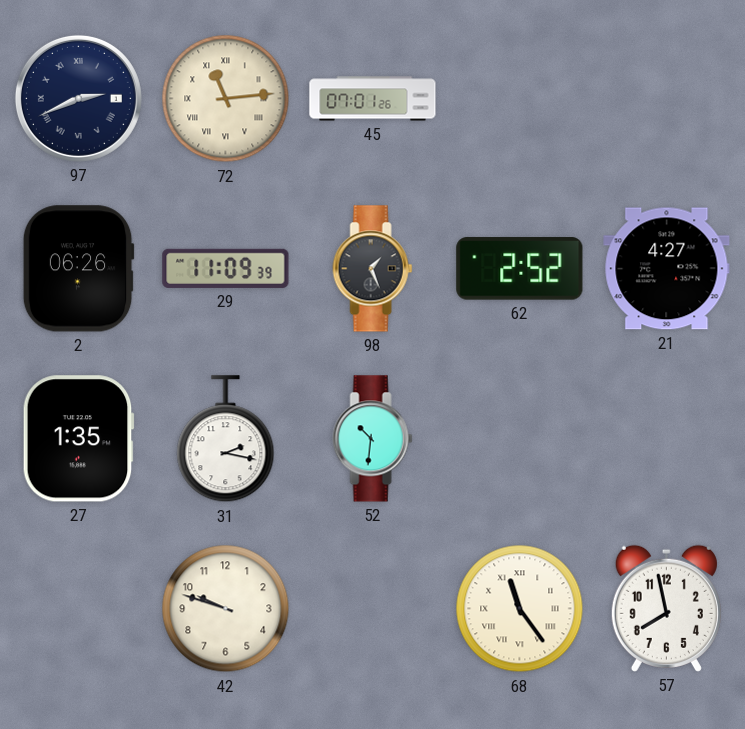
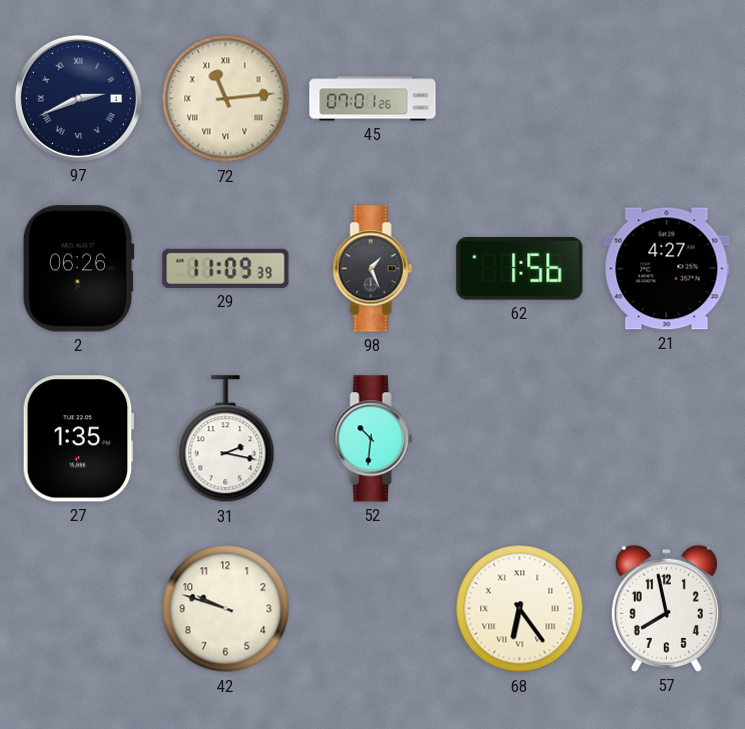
62: 2:52 -> 1:56 (520, 269)
68: 11:24 -> 6:24 (520, 609)
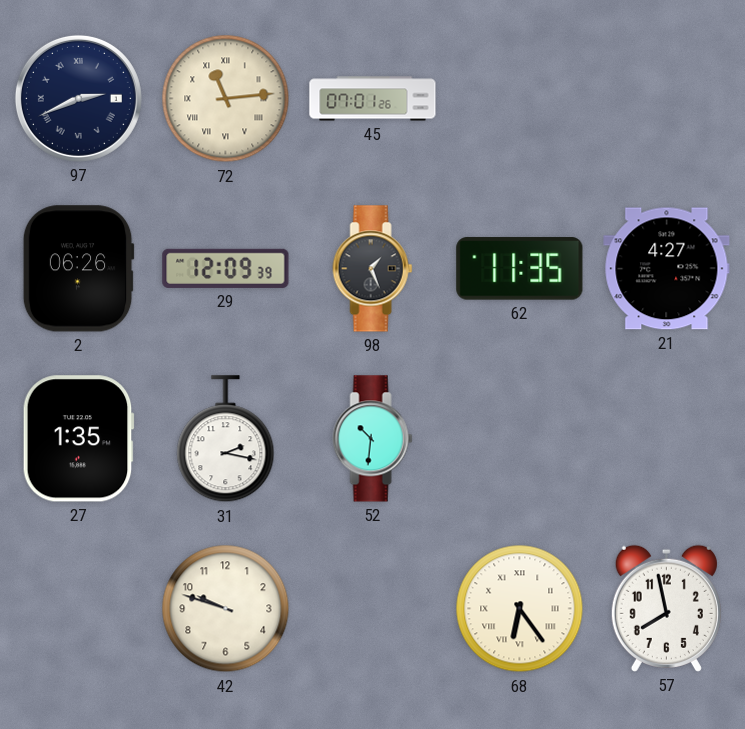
29: 11:09 -> 12:09 (226, 268)
62: 1:56 -> 11:35 (520, 269)
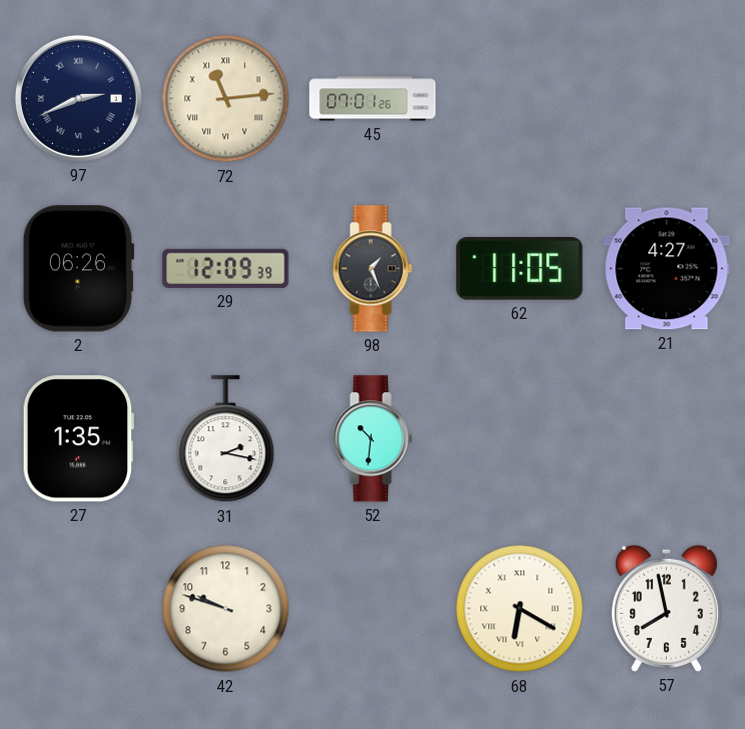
62: 11:35 -> 11:05 (520, 269)
68: 6:24 -> 6:20 (520, 609)
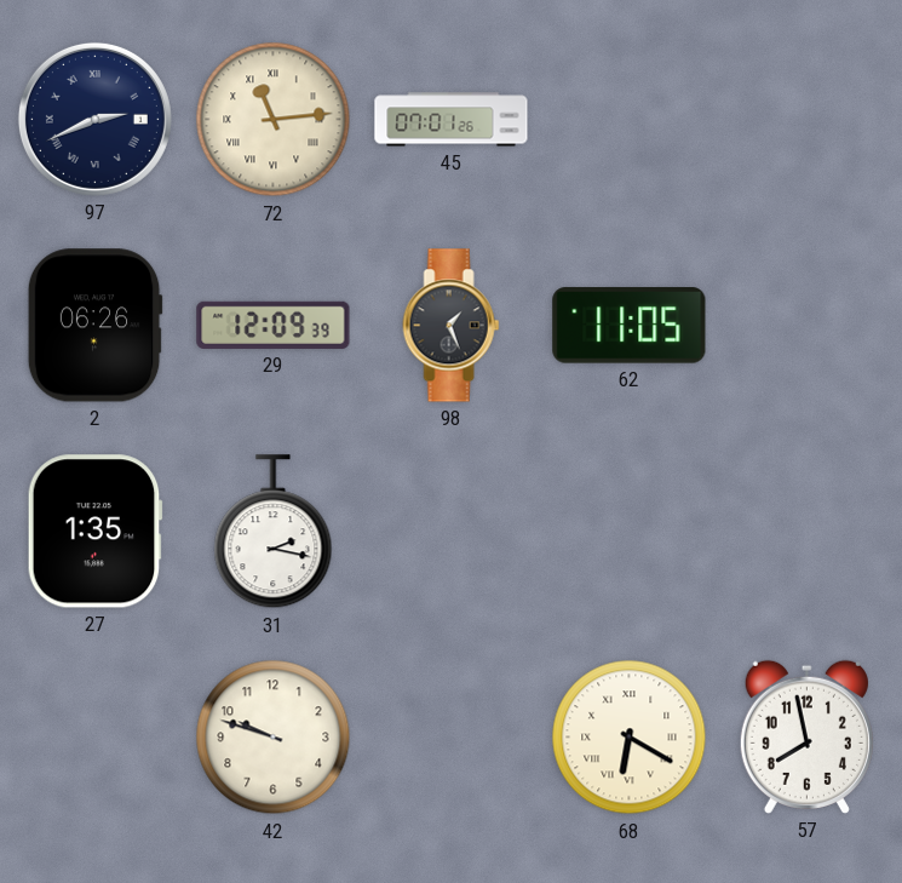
21: 4:27 -> none (667, 269)
52: 10:31 -> none (373, 439)
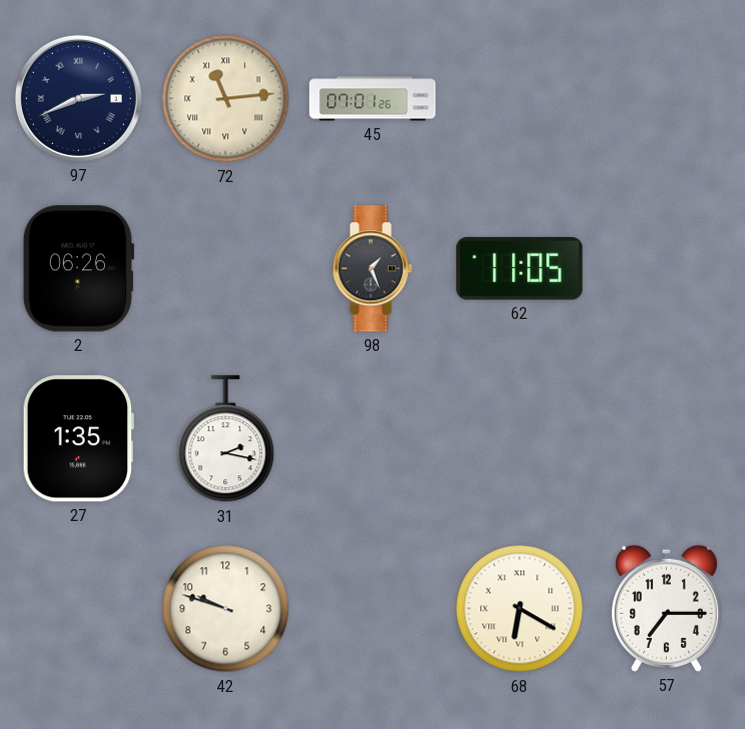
29: 12:09 -> none (274, 325)
57: 7:58 -> 7:15 (666, 608)
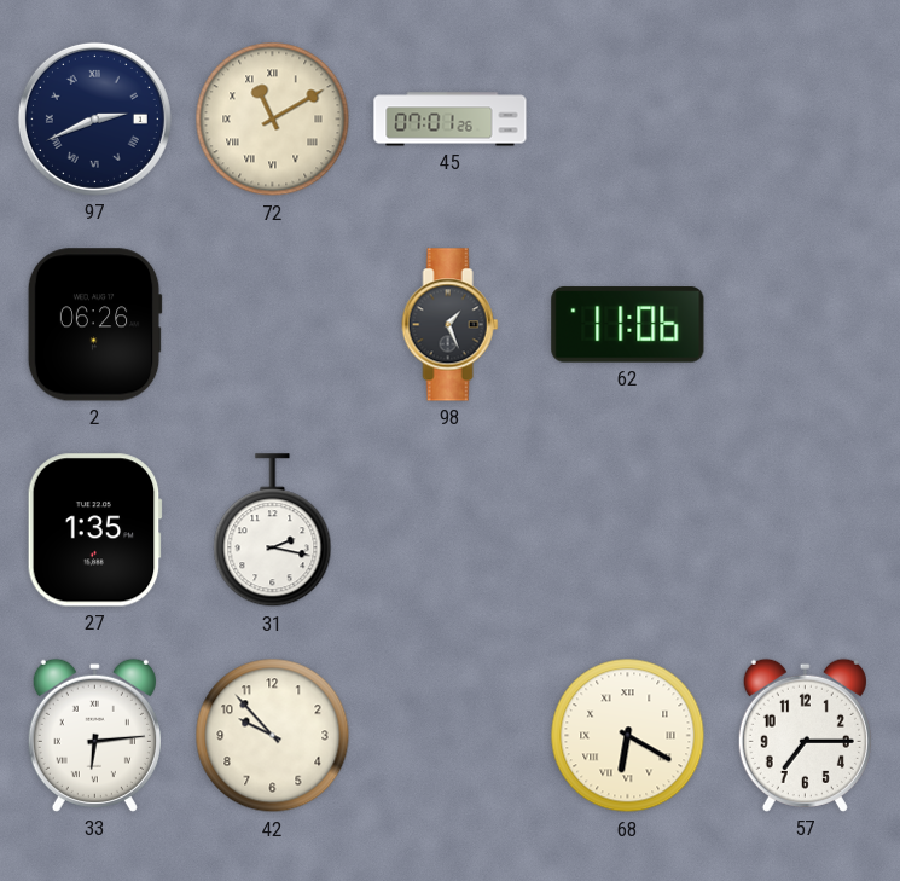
72: 11:14 -> 11:10 (273, 120)
62: 11:05 -> 11:06 (628, 325)
33: none -> 6:14 (94, 735)
42: 9:48 -> 9:53 (273, 736)
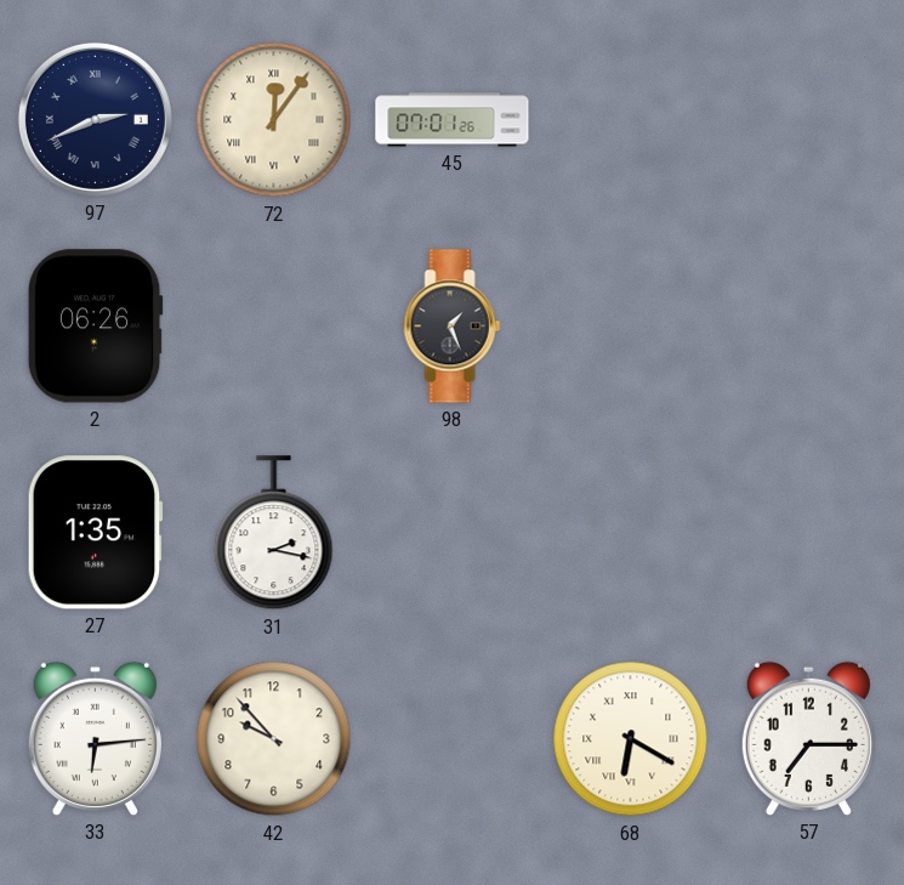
72: 11:10 -> 12:06 (274, 120)
62: 11:06 -> none (628, 325)
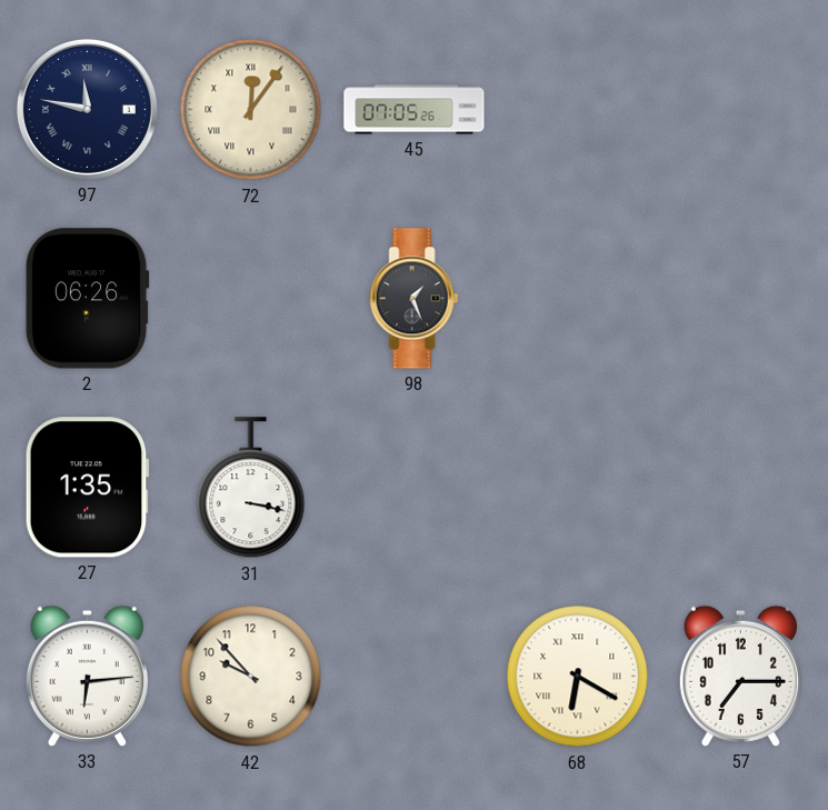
97: 2:41 -> 11:47 (87, 109)
45: 07:01 -> 07:05 (415, 110)
31: 2:17 -> 3:17 (251, 488)
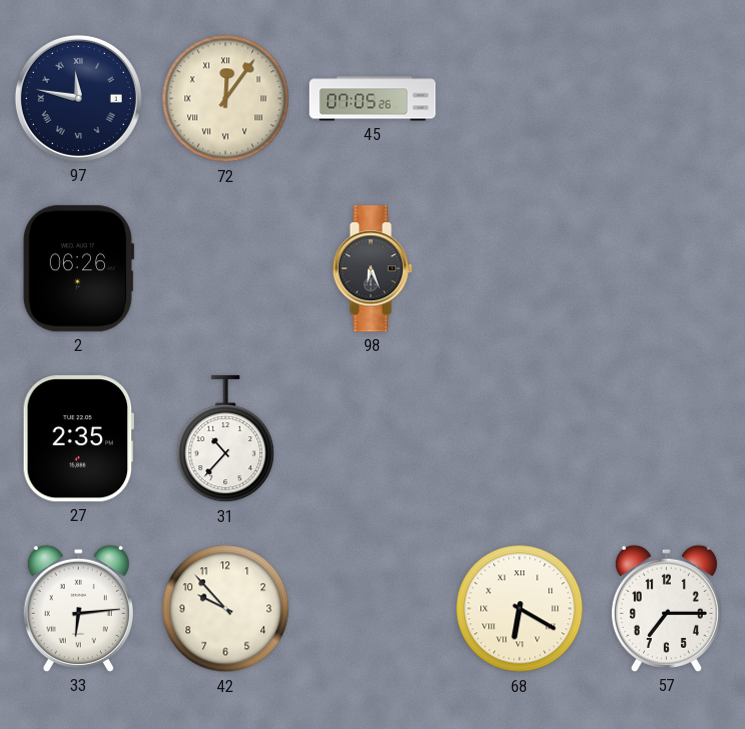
98: 1:26 -> 6:26 (373, 269)
27: 1:35 -> 2:35 (78, 439)
31: 3:17 -> 10:37 (226, 439)
